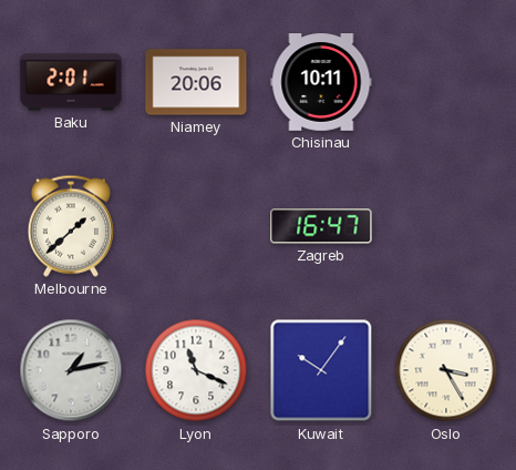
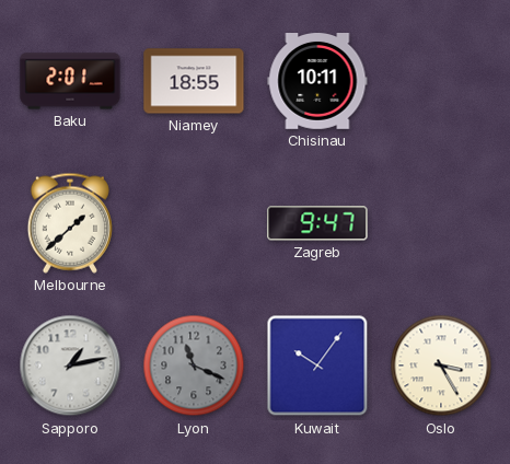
Niamey: 20:06 -> 18:55 (194, 81)
Zagreb: 16:47 -> 9:47 (317, 223)
Lyon dial: white -> grey (194, 366)
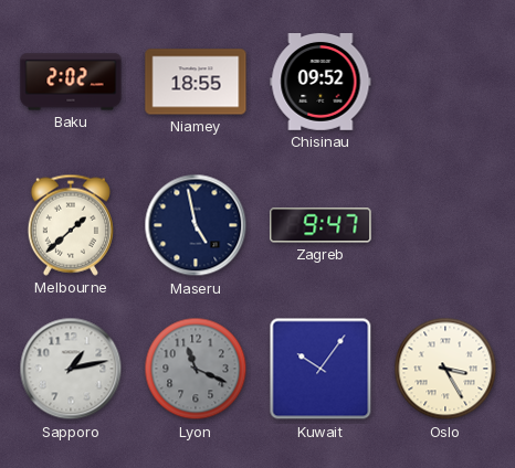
Baku: 2:01 -> 2:02 (71, 82)
Chisinau: 10:11 -> 09:52 (320, 83)
Maseru: none -> 4:58 (196, 225)
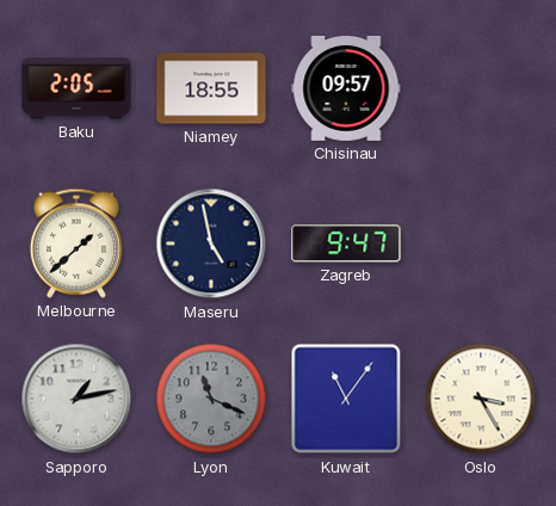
Baku: 2:02 -> 2:05 (76, 88)
Chisinau: 09:52 -> 09:57 (346, 90)
Kuwait: 10:06 -> 11:06 (346, 399)
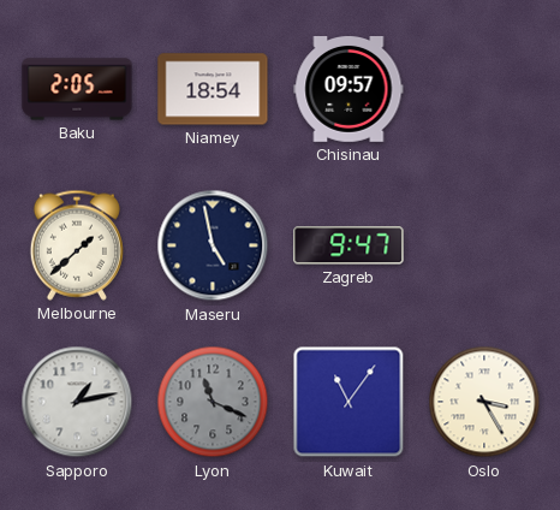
Niamey: 18:55 -> 18:54 (213, 89)
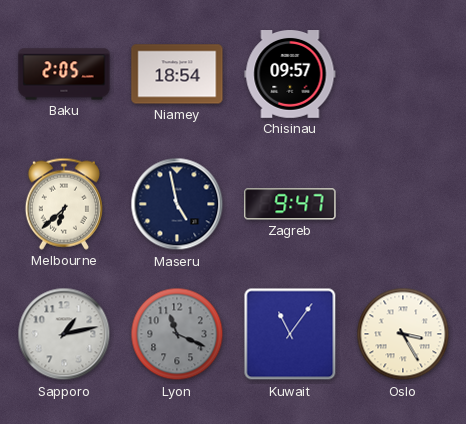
Melbourne: 1:38 -> 6:38 (64, 204)
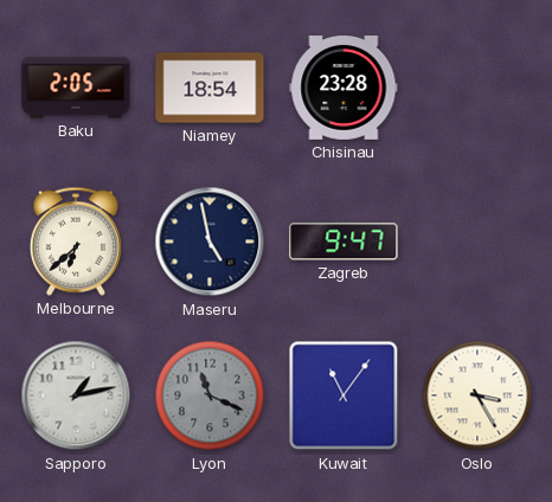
Chisinau: 09:57 -> 23:28 (344, 89)
